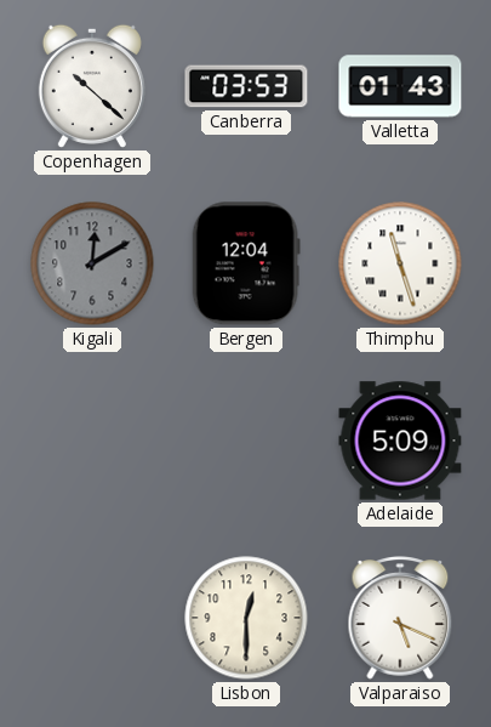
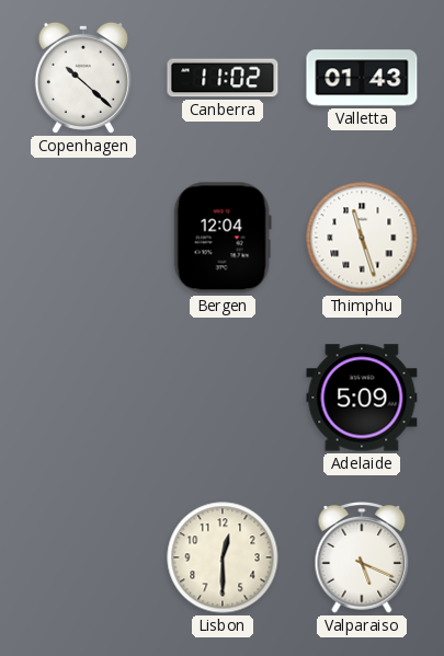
Canberra: 03:53 -> 11:02 (223, 78)
Kigali: 12:10 -> none (92, 263)
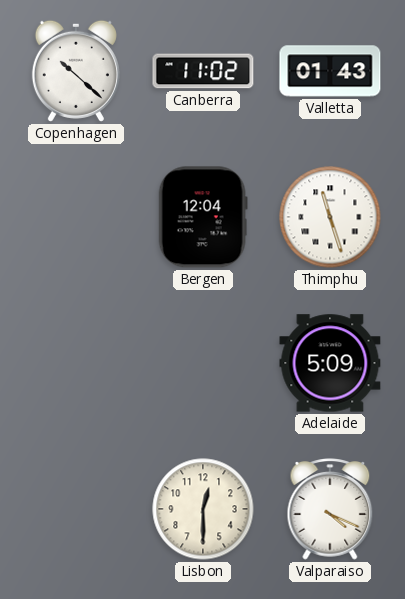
Valparaiso: 5:19 -> 4:19 (330, 509)
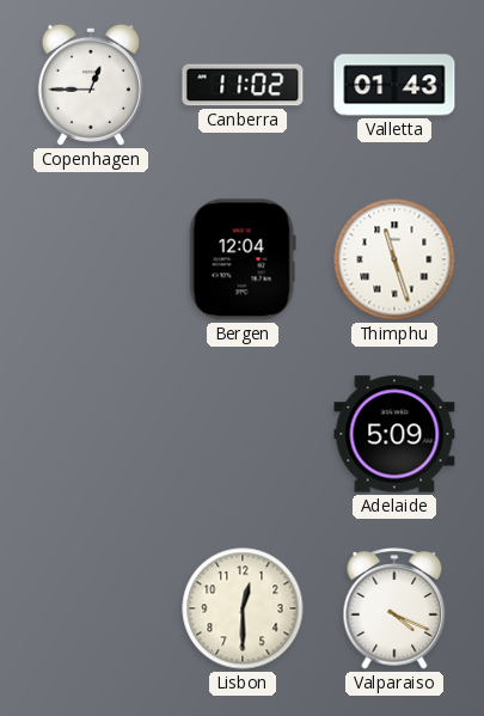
Copenhagen: 10:22 -> 12:45 (91, 85)
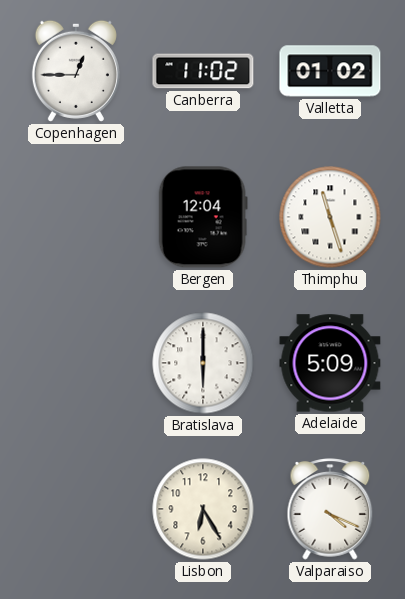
Valletta: 01:43 -> 01:02 (330, 71)
Bratislava: none -> 6:00 (203, 363)
Lisbon: 12:30 -> 6:25 (203, 509)
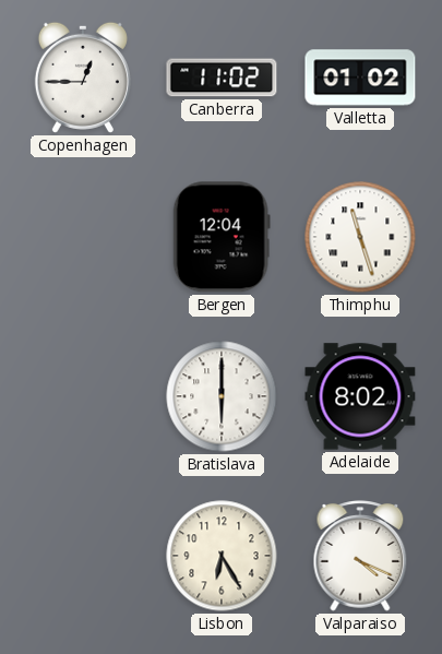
Adelaide: 5:09 -> 8:02 (360, 396)
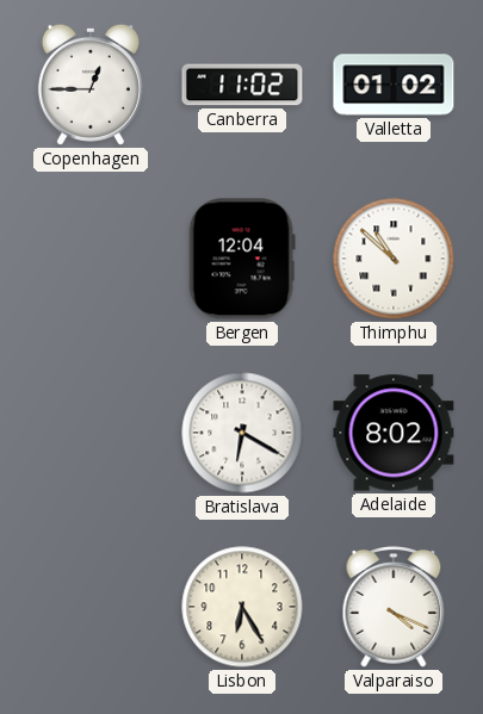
Thimphu: 11:27 -> 10:52 (394, 259)
Bratislava: 6:00 -> 6:20 (242, 433)
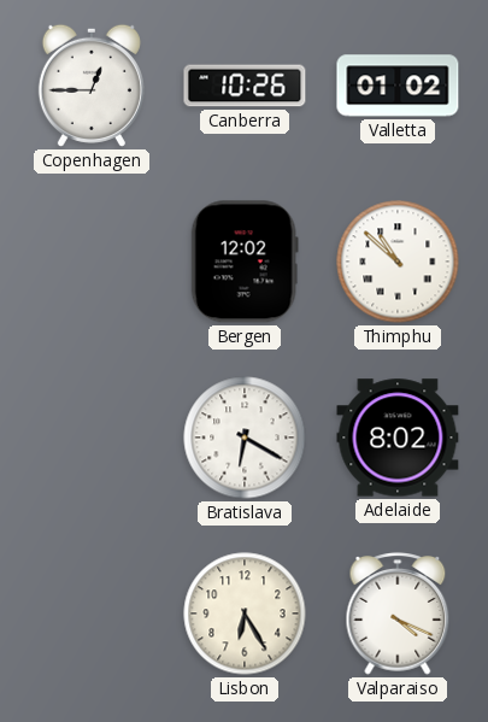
Canberra: 11:02 -> 10:26 (245, 86)
Bergen: 12:04 -> 12:02 (245, 262)
